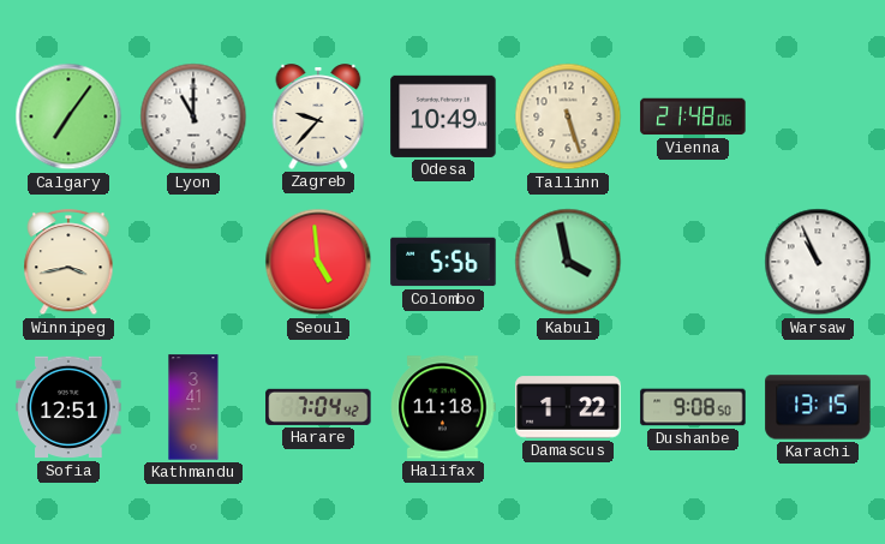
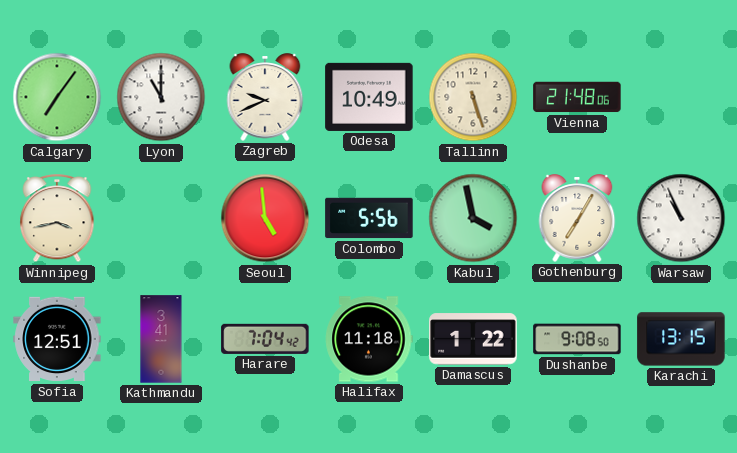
Zagreb: 9:37 -> 9:41 (265, 97)
Gothenburg: none -> 7:05 (577, 218)
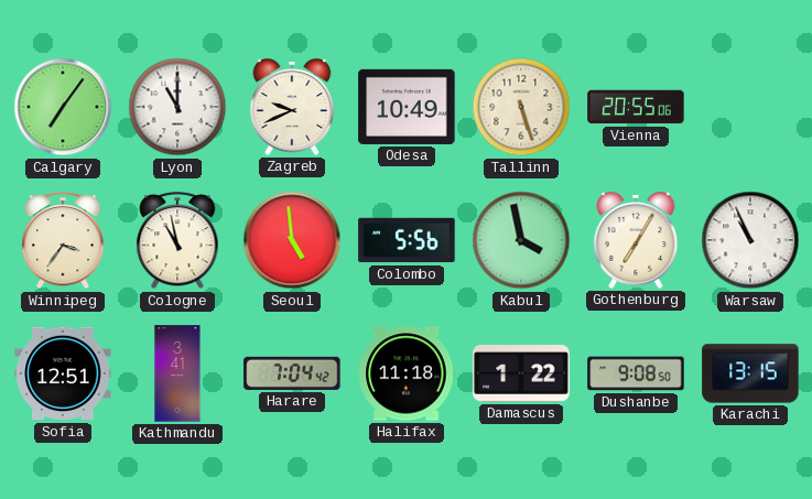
Vienna: 21:48 -> 20:55 (636, 107)
Winnipeg: 3:43 -> 3:36 (63, 241)
Cologne: none -> 10:58 (177, 241)
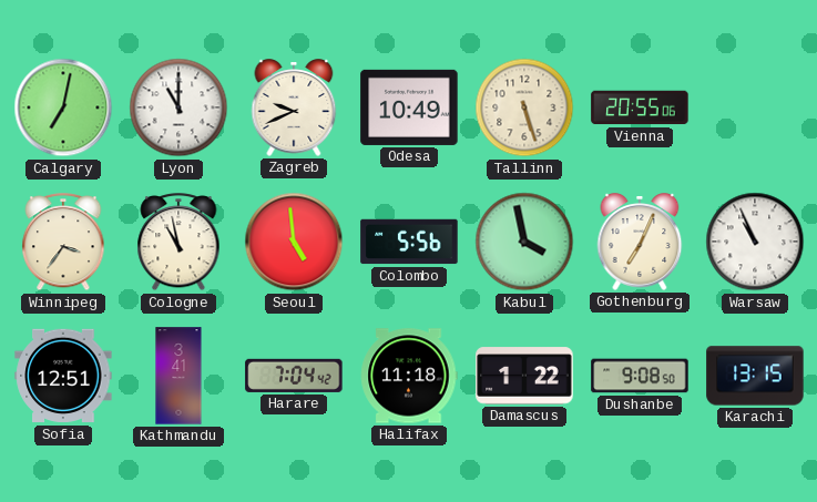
Calgary: 7:06 -> 7:02 (63, 107)
Gothenburg: 7:05 -> 7:04 (640, 242)
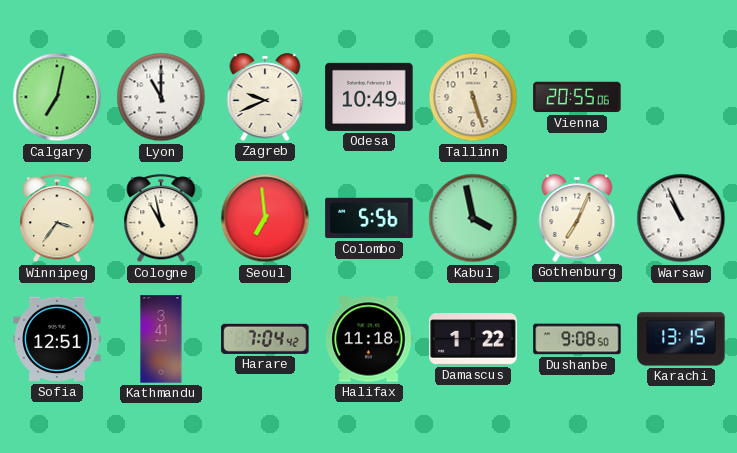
Seoul: 4:59 -> 6:59 (265, 218)
